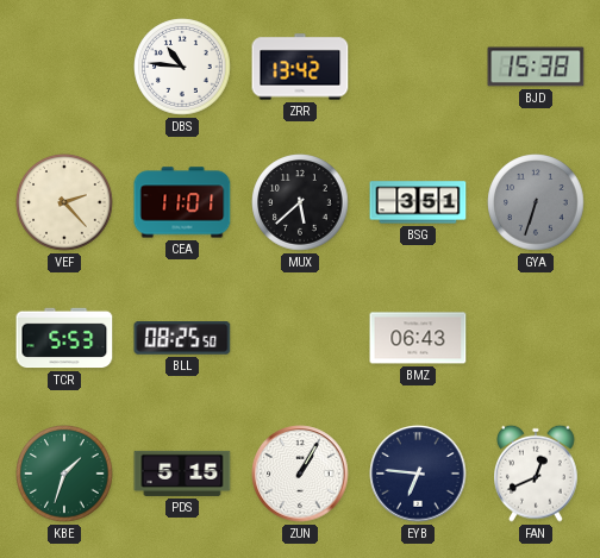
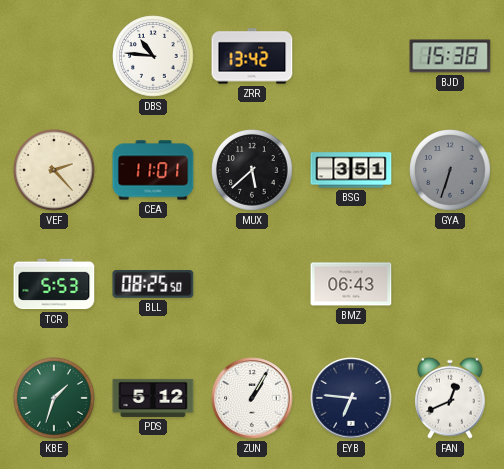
PDS: 5:15 -> 5:12 (153, 398)
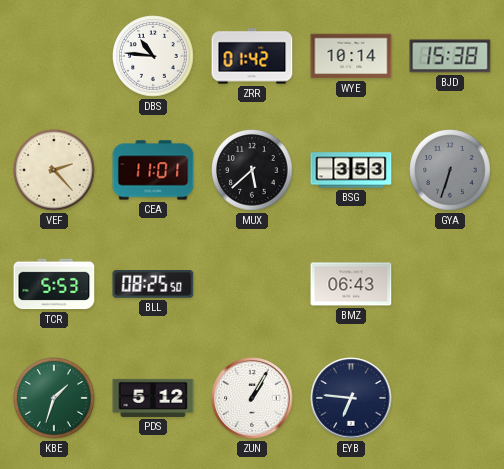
ZRR: 13:42 -> 01:42 (252, 56)
WYE: none -> 10:14 (351, 56)
BSG: 3:51 -> 3:53 (351, 170)
FAN: 12:41 -> none (451, 398)
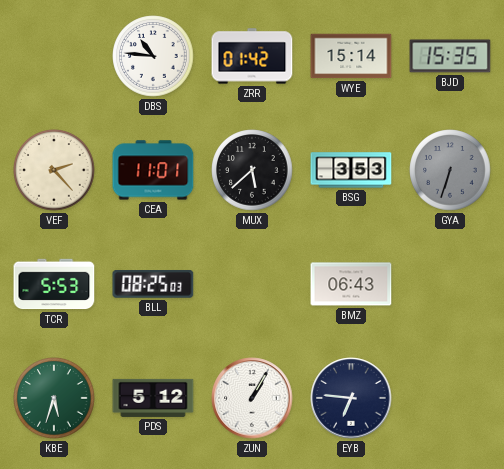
WYE: 10:14 -> 15:14 (351, 56)
BJD: 15:38 -> 15:35 (450, 56)
BLL: 08:25:50 -> 08:25:03 (153, 285)
KBE: 1:33 -> 5:33 (54, 398)
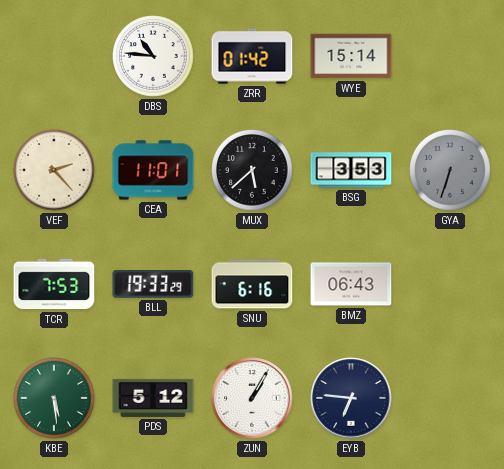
BJD: 15:35 -> none (450, 56)
TCR: 5:53 -> 7:53 (54, 284)
BLL: 08:25 -> 19:33 (153, 285)
SNU: none -> 6:16 (252, 284)
KBE: 5:33 -> 5:29 (54, 398)
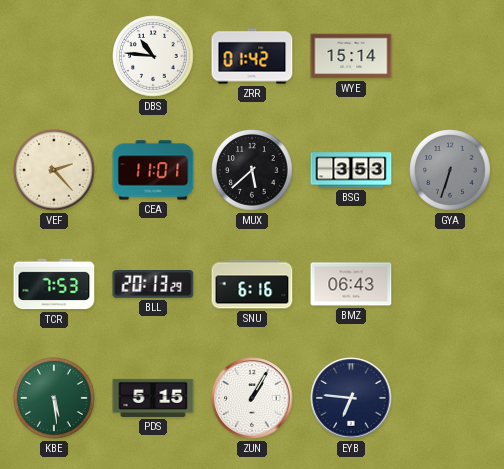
BLL: 19:33 -> 20:13 (153, 285)
PDS: 5:12 -> 5:15 (153, 398)
